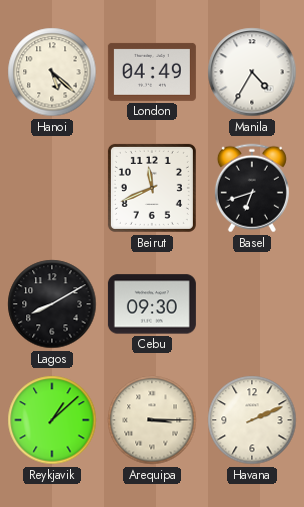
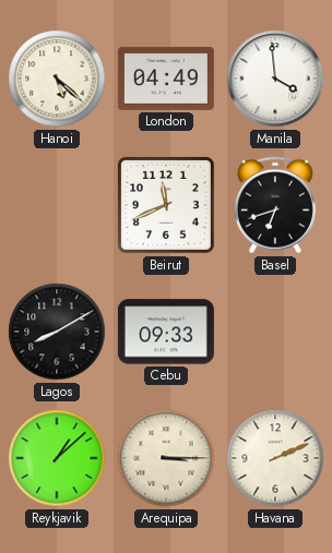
Manila: 4:35 -> 3:59 (275, 79)
Cebu: 09:30 -> 09:33 (166, 332)
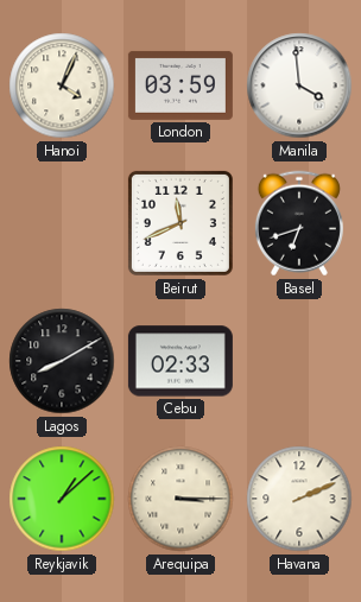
Hanoi: 5:22 -> 4:04 (62, 85)
London: 04:49 -> 03:59 (180, 85)
Cebu: 09:33 -> 02:33 (180, 361)
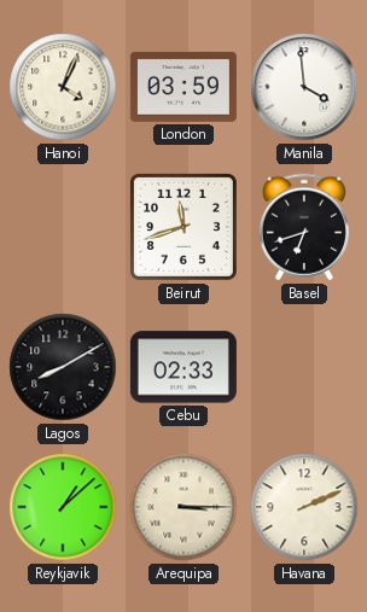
Beirut: 11:41 -> 11:42 (183, 227)
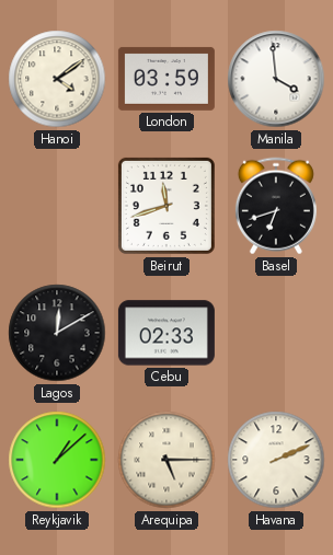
Hanoi: 4:04 -> 4:09 (57, 79)
Lagos: 8:10 -> 12:10 (57, 333)
Arequipa: 3:15 -> 5:15 (166, 460)
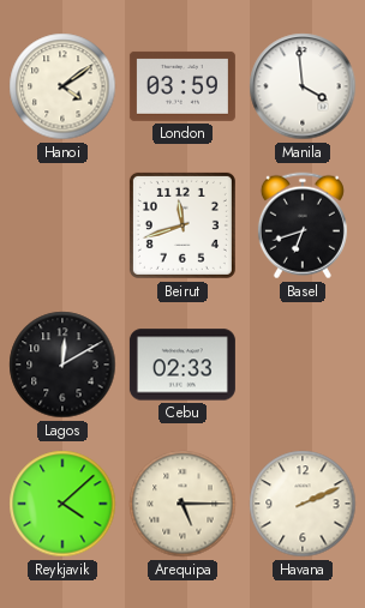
Reykjavik: 1:08 -> 4:08 (62, 504)
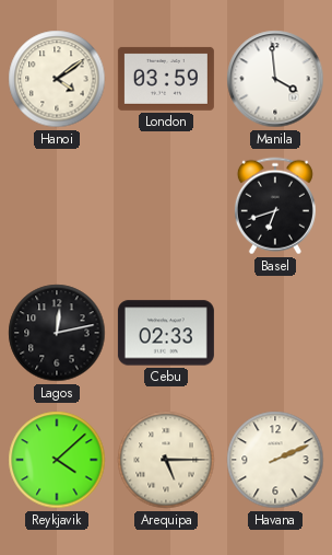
Beirut: 11:42 -> none (182, 225)
Lagos: 12:10 -> 12:13 (57, 333)
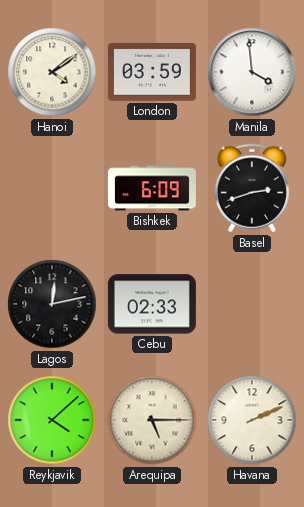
Bishkek: none -> 6:09 (152, 188)
Basel: 6:42 -> 2:42 (252, 188)
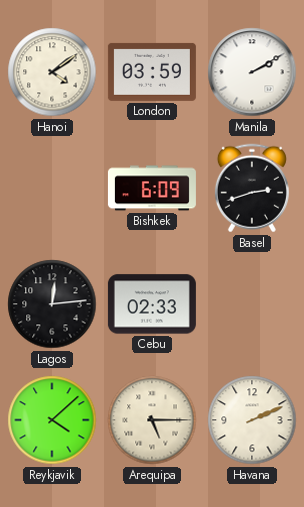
Manila: 3:59 -> 2:10 (252, 72)
Lagos: 12:13 -> 12:14 (52, 304)
